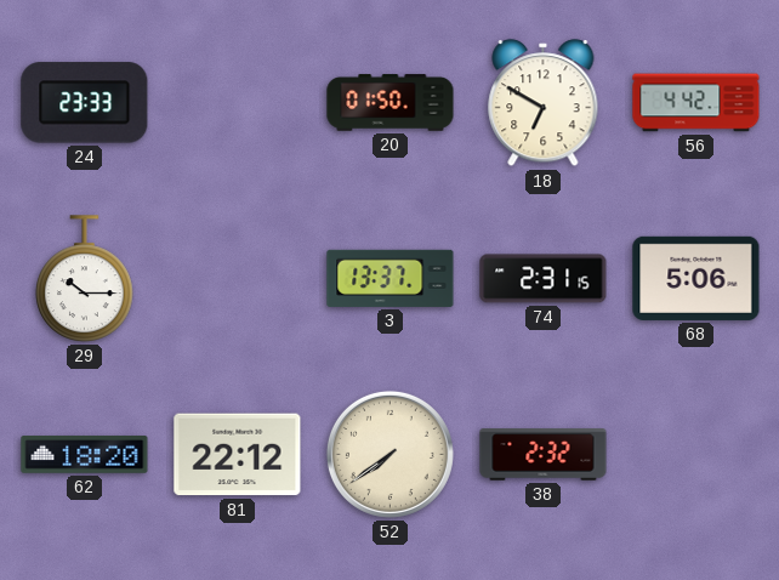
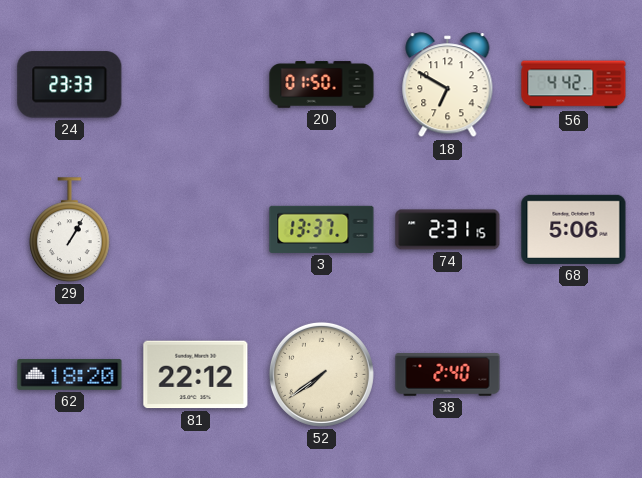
29: 10:15 -> 1:05 (70, 230)
38: 2:32 -> 2:40 (448, 375)
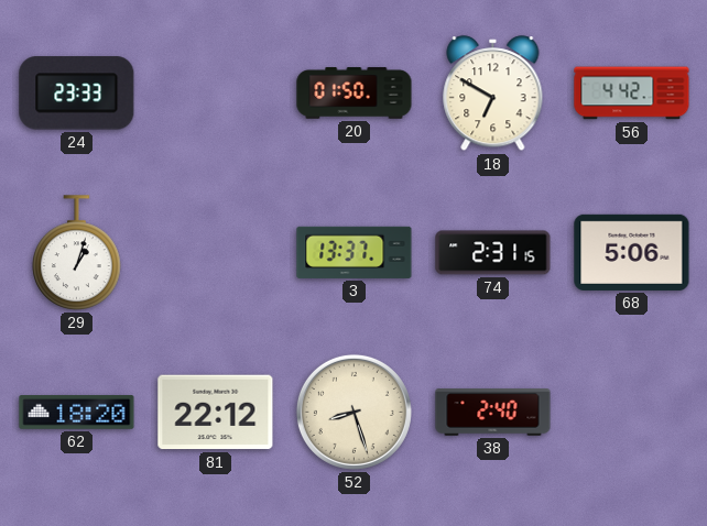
29: 1:05 -> 1:03 (77, 253)
52: 7:39 -> 8:27 (353, 412)
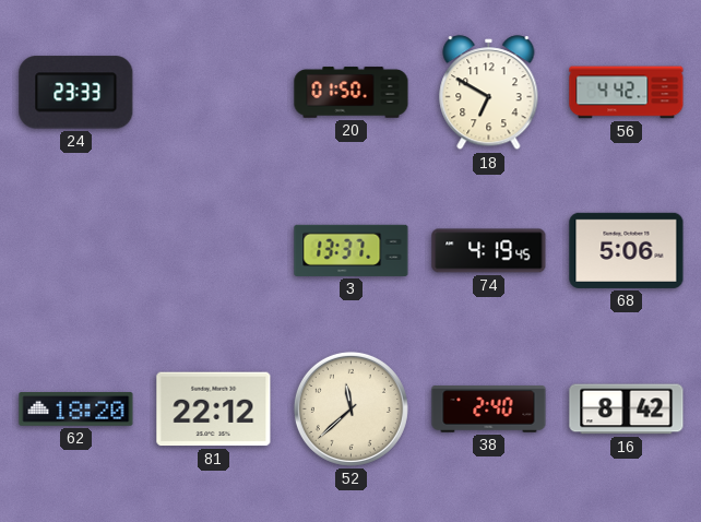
29: 1:03 -> none (77, 253)
74: 2:31 -> 4:19 (489, 251)
52: 8:27 -> 11:38 (350, 408)
16: none -> 8:42 (627, 410)
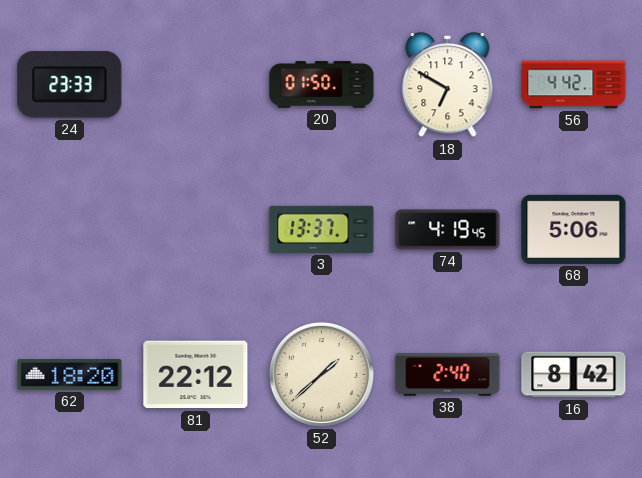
52: 11:38 -> 1:38 (321, 374)
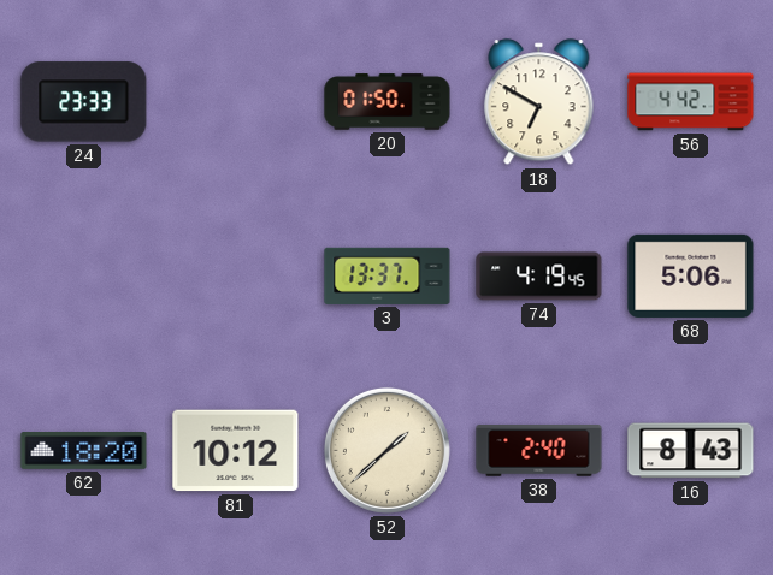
81: 22:12 -> 10:12 (236, 451)
16: 8:42 -> 8:43 (691, 451)
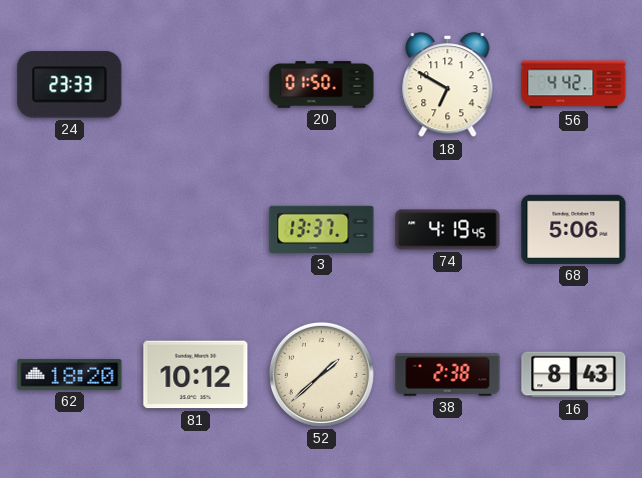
38: 2:40 -> 2:38 (448, 375)
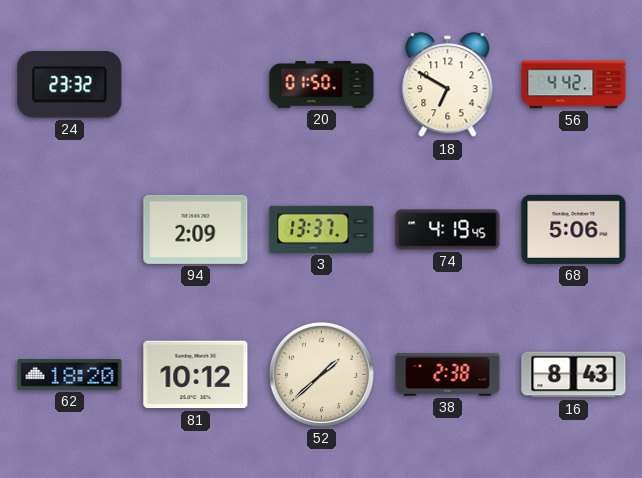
24: 23:33 -> 23:32 (70, 85)
94: none -> 2:09 (196, 229)
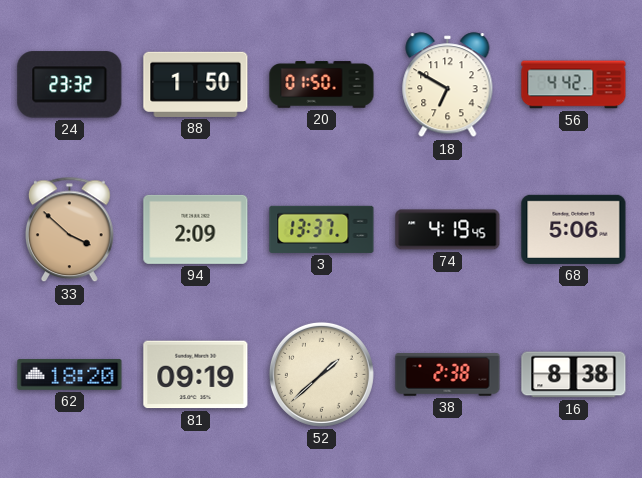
88: none -> 1:50 (196, 84)
33: none -> 3:52 (70, 230)
81: 10:12 -> 09:19 (196, 375)
16: 8:43 -> 8:38 (574, 375)
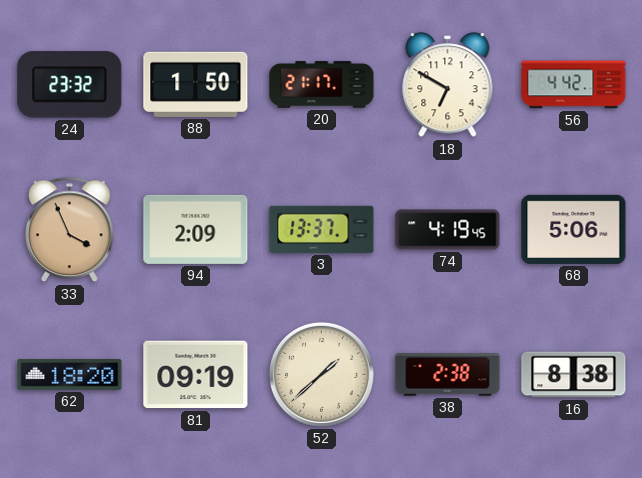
20: 01:50 -> 21:17 (322, 85)
33: 3:52 -> 3:56 (70, 230)
